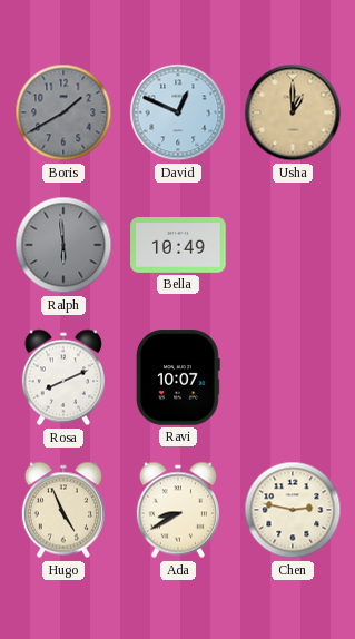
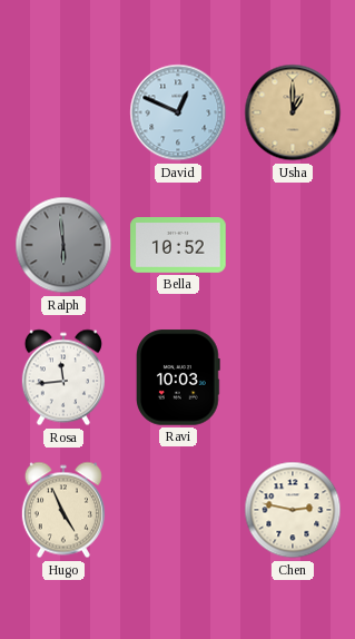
Boris: 1:40 -> none (63, 112)
Bella: 10:49 -> 10:52 (178, 246)
Rosa: 8:11 -> 11:44 (63, 377)
Ravi: 10:07 -> 10:03 (178, 377)
Ada: 8:40 -> none (178, 510)
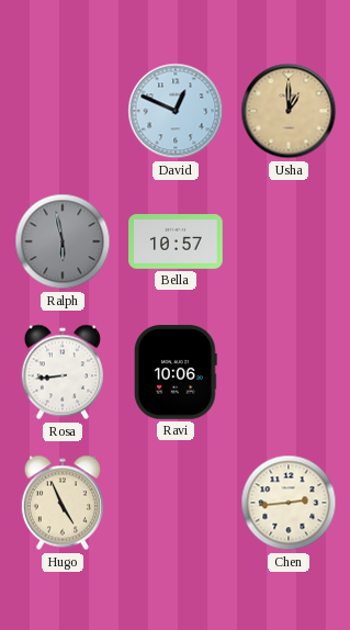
Ralph: 5:59 -> 5:58 (63, 241)
Bella: 10:52 -> 10:57 (176, 243)
Rosa: 11:44 -> 8:44 (63, 372)
Ravi: 10:03 -> 10:06 (176, 372)
Chen: 2:47 -> 2:44 (289, 503)
